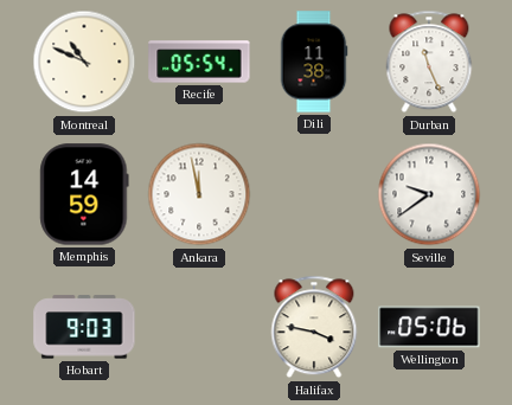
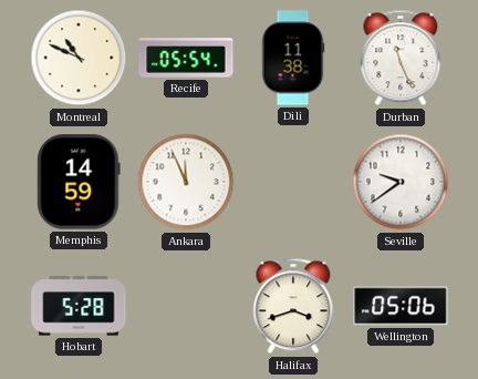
Ankara: 11:58 -> 11:56 (186, 182)
Hobart: 9:03 -> 5:28 (79, 306)
Halifax: 3:47 -> 3:42 (293, 306)
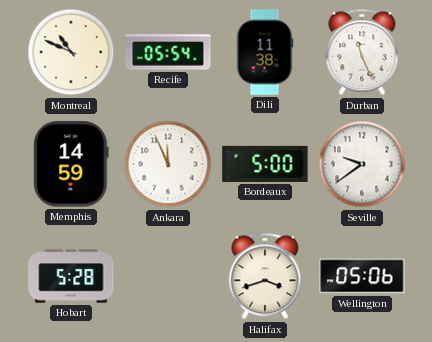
Bordeaux: none -> 5:00 (265, 164)
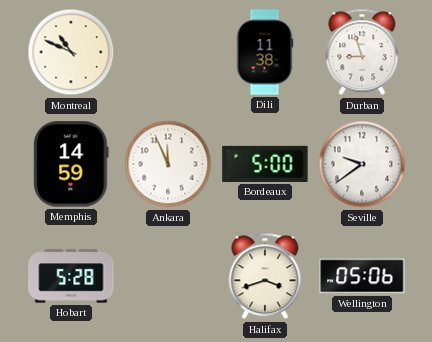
Recife: 05:54 -> none (168, 52)
Durban: 11:26 -> 8:57 (362, 52)
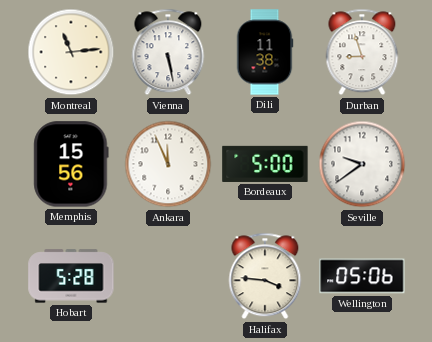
Montreal: 10:49 -> 11:14 (71, 52)
Vienna: none -> 5:28 (168, 52)
Memphis: 14:59 -> 15:56 (71, 164)
Halifax: 3:42 -> 3:46 (265, 276)
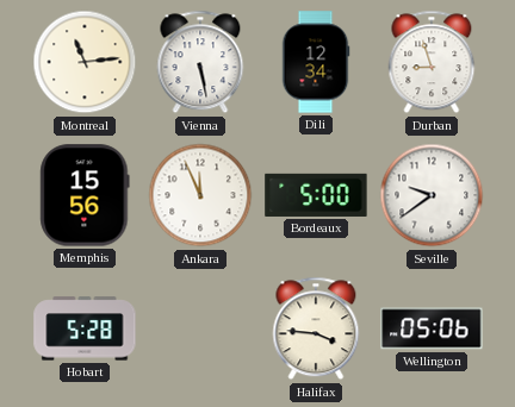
Dili: 11:38 -> 12:34 (316, 62)
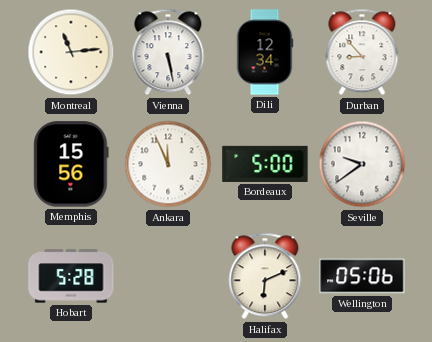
Durban: 8:57 -> 8:53 (362, 52)
Halifax: 3:46 -> 6:11 (265, 276)
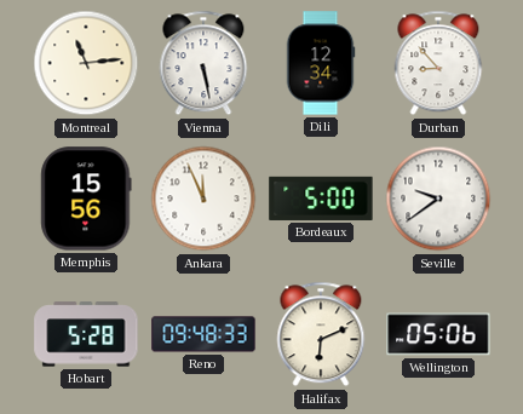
Reno: none -> 09:48 (203, 334)
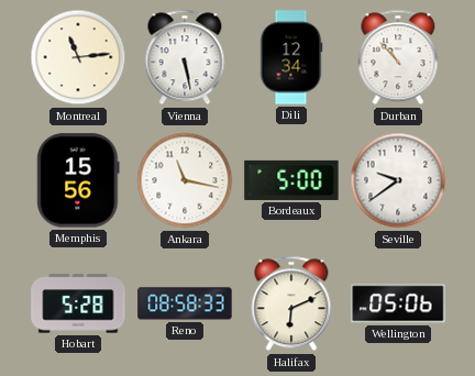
Durban: 8:53 -> 10:53 (398, 57)
Ankara: 11:56 -> 11:17 (185, 180)
Reno: 09:48 -> 08:58 (185, 303)
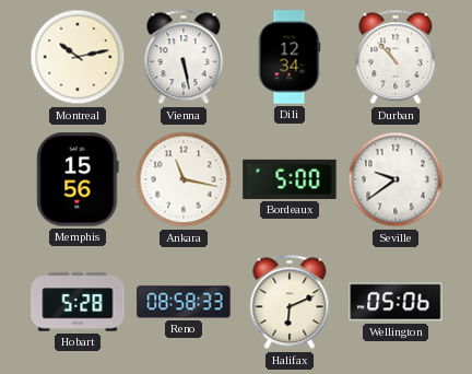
Montreal: 11:14 -> 10:13 (78, 57)
